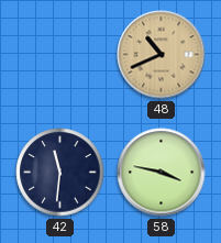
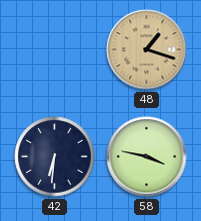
48: 10:41 -> 1:18 (147, 50)
42: 11:31 -> 6:31 (55, 157)
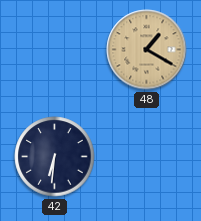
48: 1:18 -> 1:20 (147, 50)
58: 3:47 -> none (147, 157)
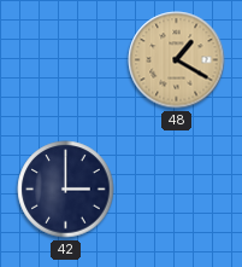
42: 6:31 -> 3:00 (66, 190)
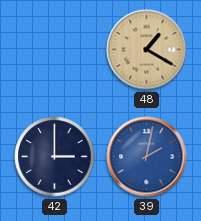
39: none -> 2:02 (147, 157)
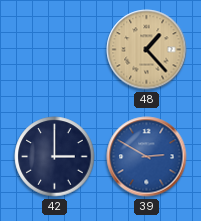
48: 1:20 -> 1:23 (147, 50)
39: 2:02 -> 2:50 (147, 157)
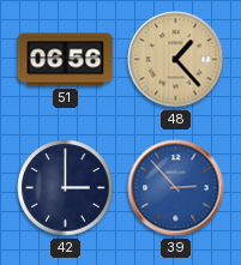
51: none -> 06:56 (66, 60)
39: 2:50 -> 2:53 (176, 188)
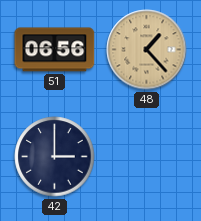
39: 2:53 -> none (176, 188)
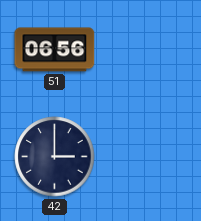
48: 1:23 -> none (147, 50)
